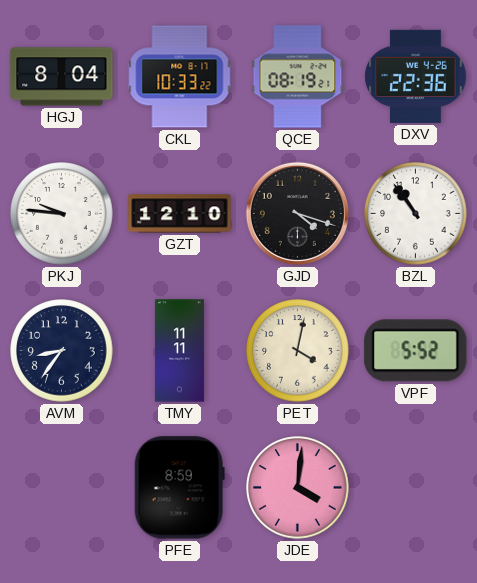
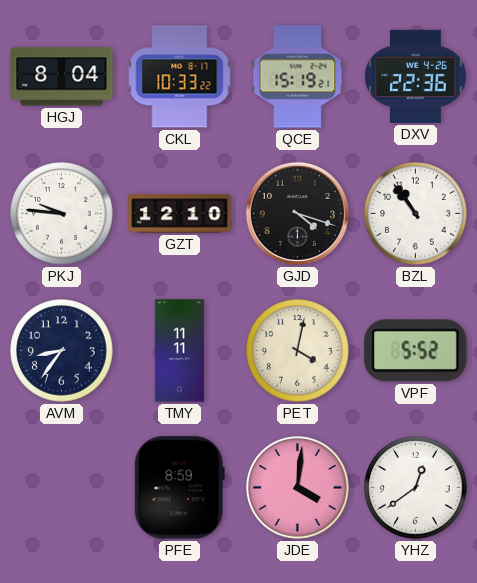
QCE: 08:19 -> 15:19 (298, 77)
YHZ: none -> 12:39 (416, 488)
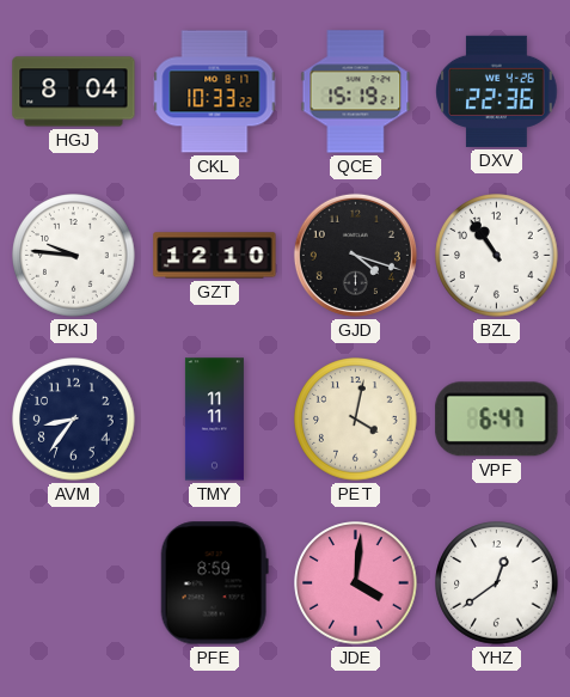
VPF: 5:52 -> 6:47 (497, 420)
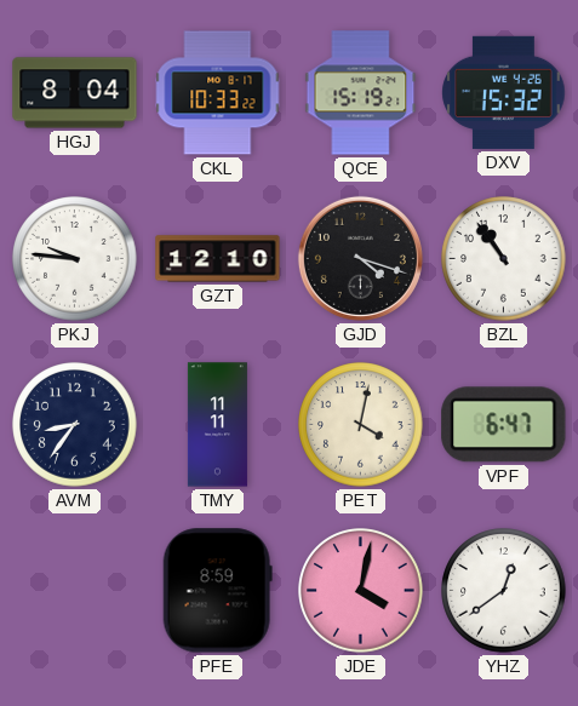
DXV: 22:36 -> 15:32 (504, 92)
JDE: 4:01 -> 4:02 (361, 591)
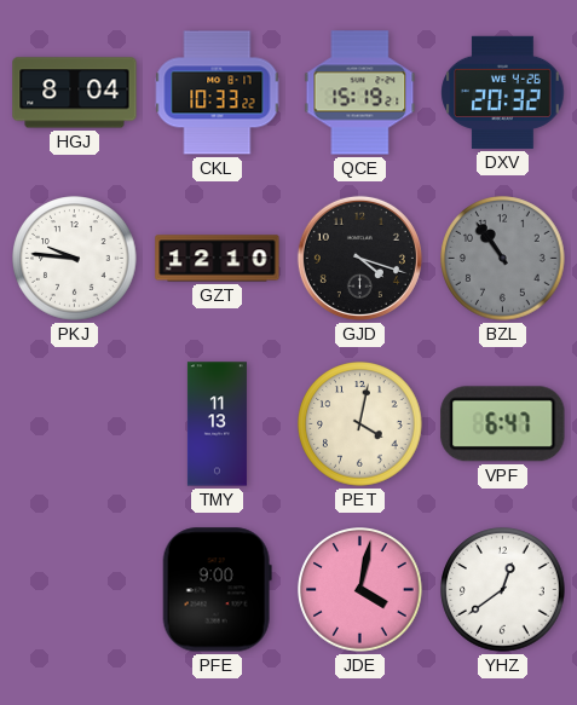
DXV: 15:32 -> 20:32 (503, 92)
BZL dial: white -> grey (503, 259)
AVM: 8:36 -> none (75, 425)
TMY: 11:11 -> 11:13 (217, 424)
PFE: 8:59 -> 9:00 (217, 590)
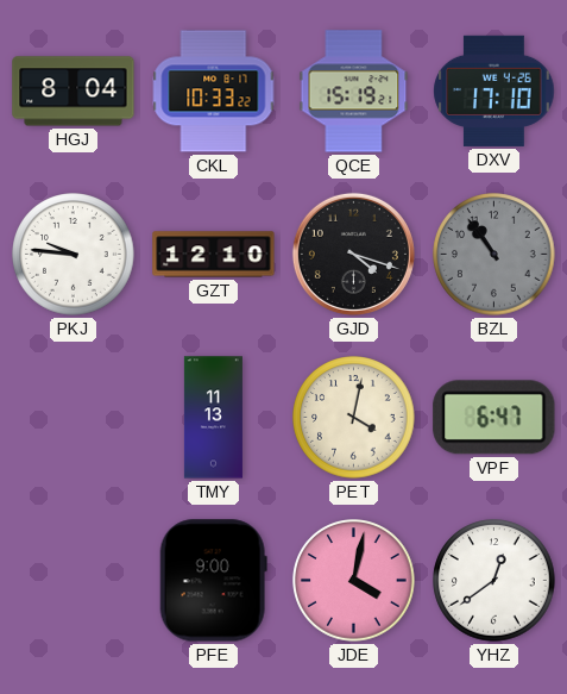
DXV: 20:32 -> 17:10 (494, 90)
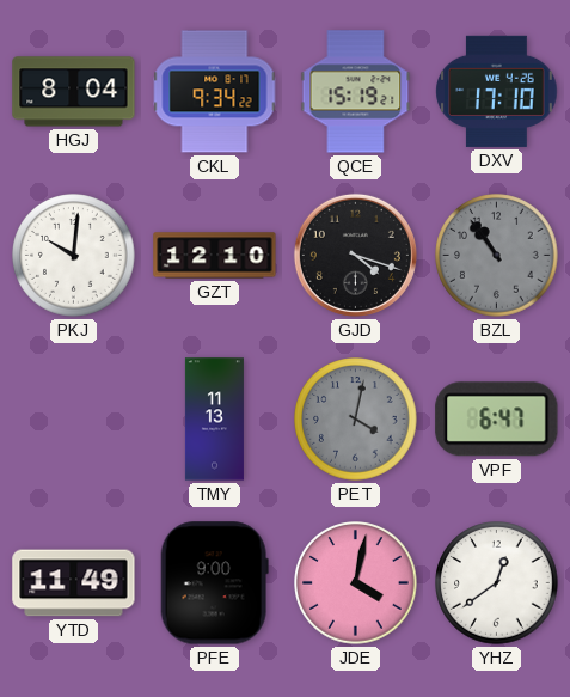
CKL: 10:33 -> 9:34 (215, 92)
PKJ: 9:46 -> 10:01 (74, 256)
PET dial: cream -> grey (356, 420)
YTD: none -> 11:49 (74, 583)
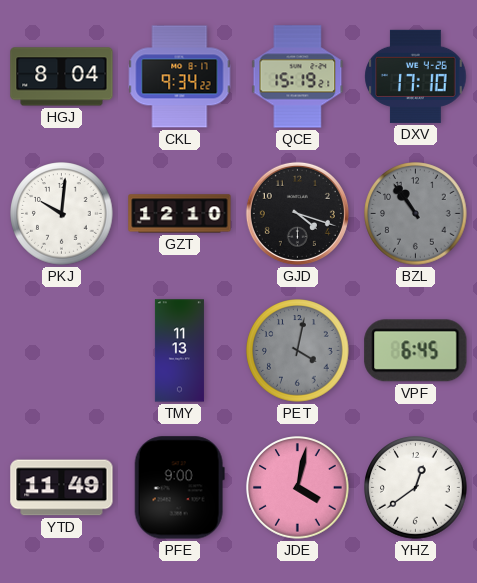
VPF: 6:47 -> 6:45 (416, 351)
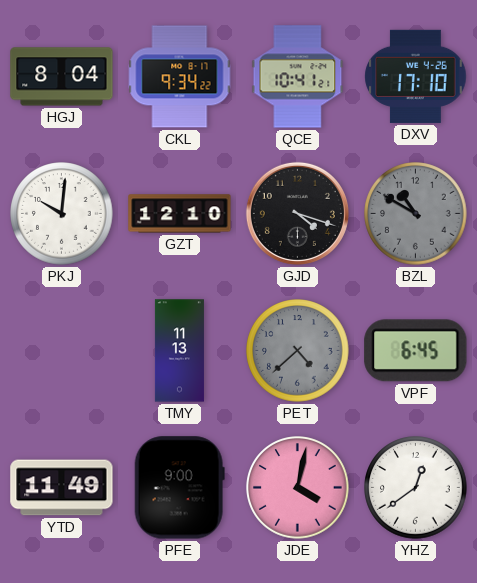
QCE: 15:19 -> 10:41 (298, 77)
BZL: 10:54 -> 10:50 (416, 214)
PET: 4:02 -> 4:38 (298, 351)
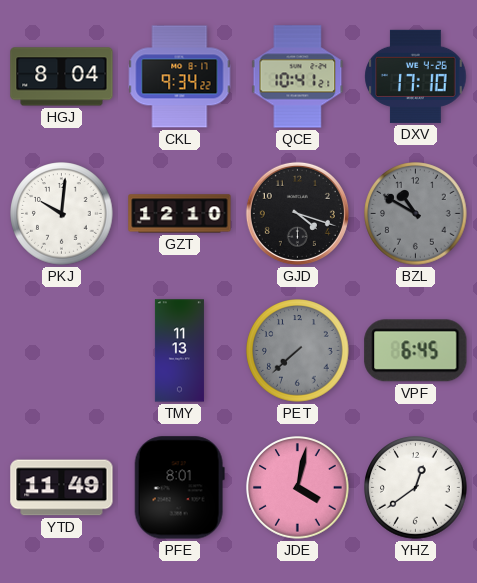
PET: 4:38 -> 7:38 (298, 351)
PFE: 9:00 -> 8:01 (179, 488)
